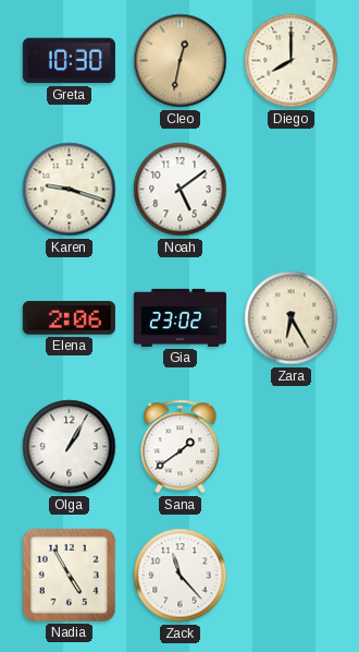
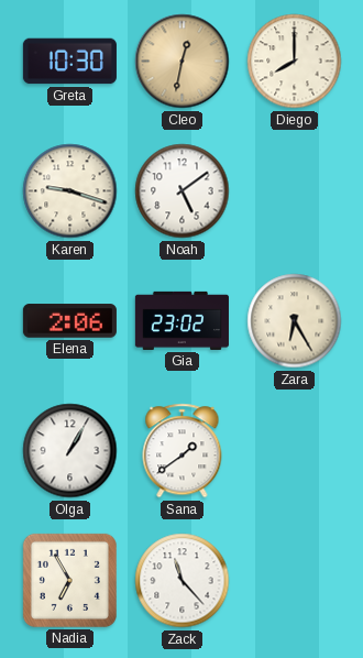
Nadia: 4:55 -> 6:55 (69, 580)
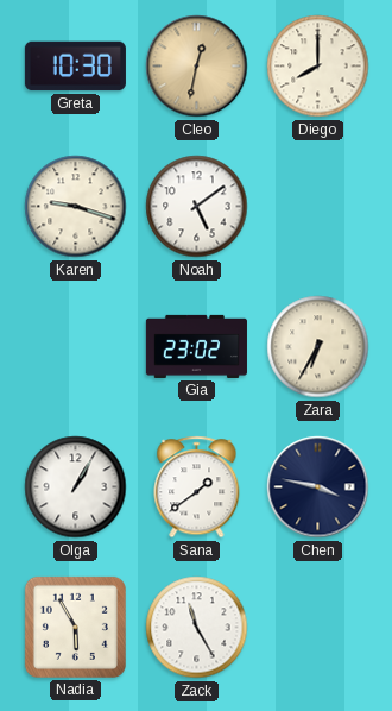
Elena: 2:06 -> none (69, 321)
Zara: 6:25 -> 6:35 (318, 347)
Chen: none -> 3:47 (318, 487)
Nadia: 6:55 -> 5:55 (75, 627)
Zack: 11:23 -> 11:25 (197, 628)
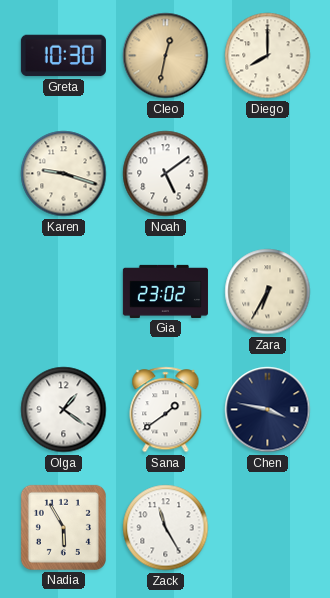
Olga: 1:05 -> 1:21 (64, 410)
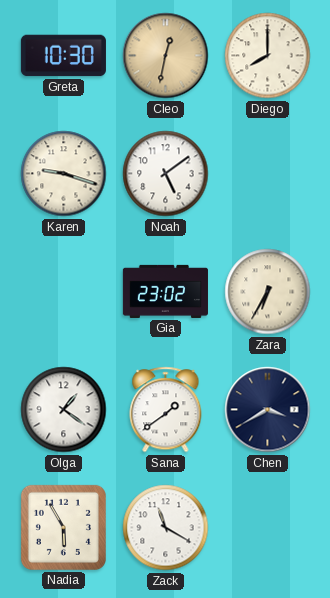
Chen: 3:47 -> 3:40 (268, 410)
Zack: 11:25 -> 11:20 (166, 528)
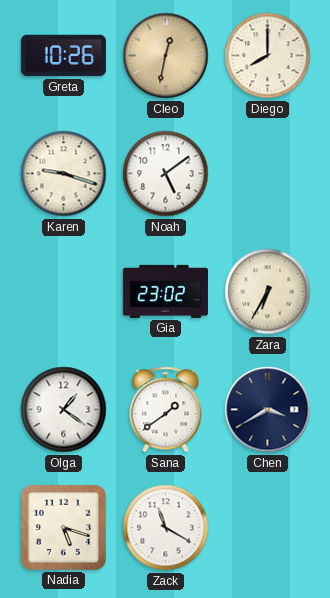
Greta: 10:30 -> 10:26 (63, 56)
Nadia: 5:55 -> 5:18 (63, 527)
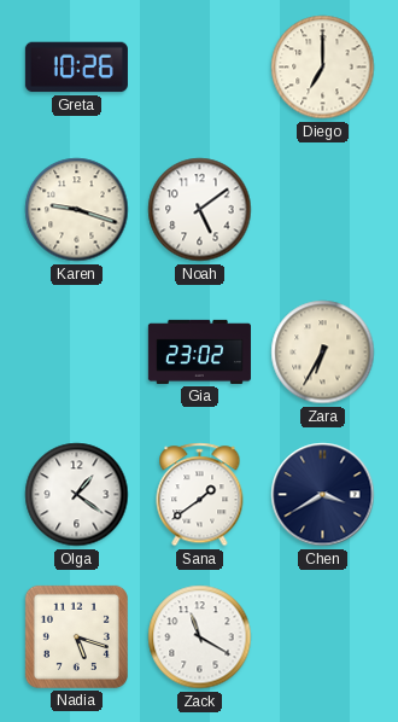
Cleo: 12:32 -> none (166, 56)
Diego: 8:00 -> 7:00 (323, 68)
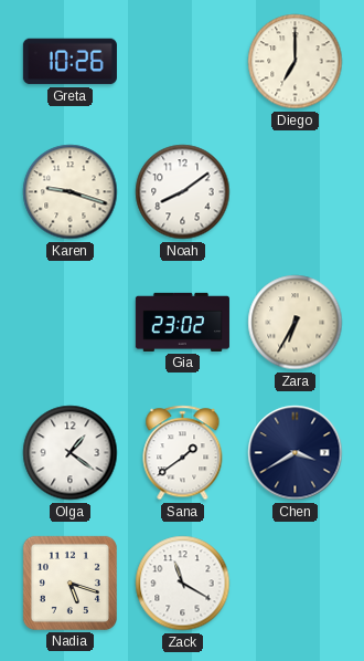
Noah: 5:09 -> 8:09 (183, 192)
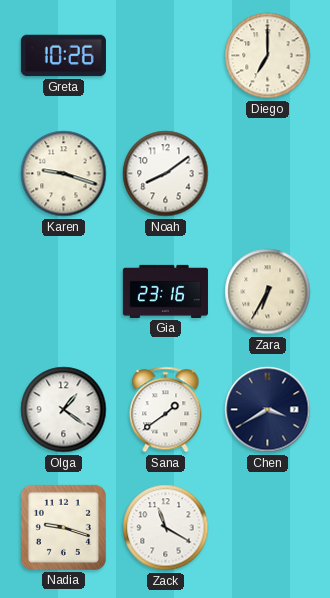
Gia: 23:02 -> 23:16 (165, 291)
Nadia: 5:18 -> 9:18 (63, 527)
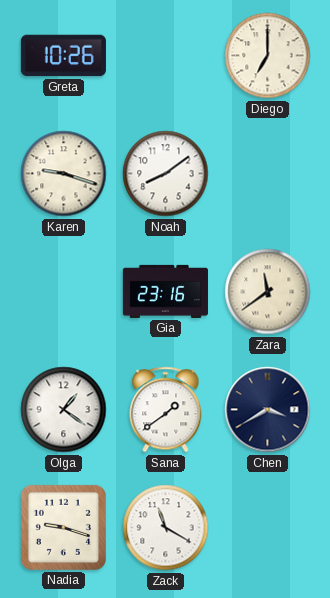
Zara: 6:35 -> 11:39 (268, 292)
